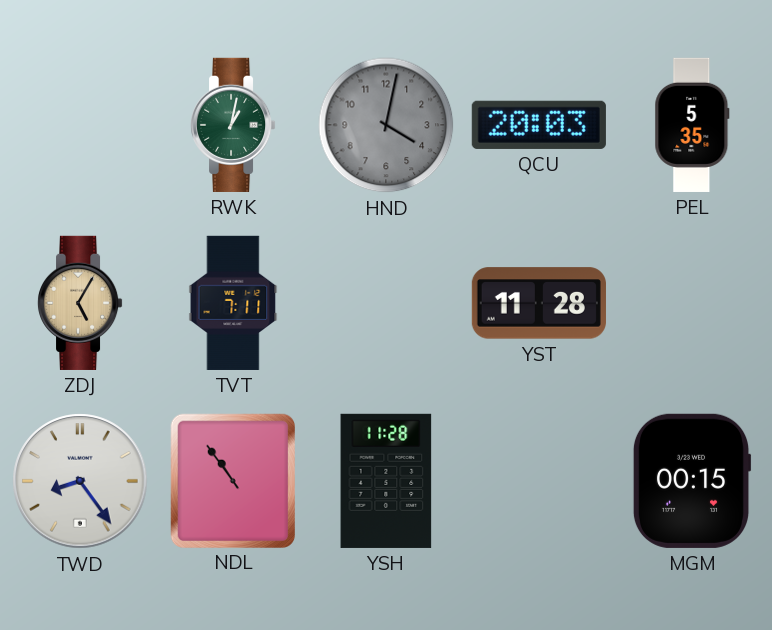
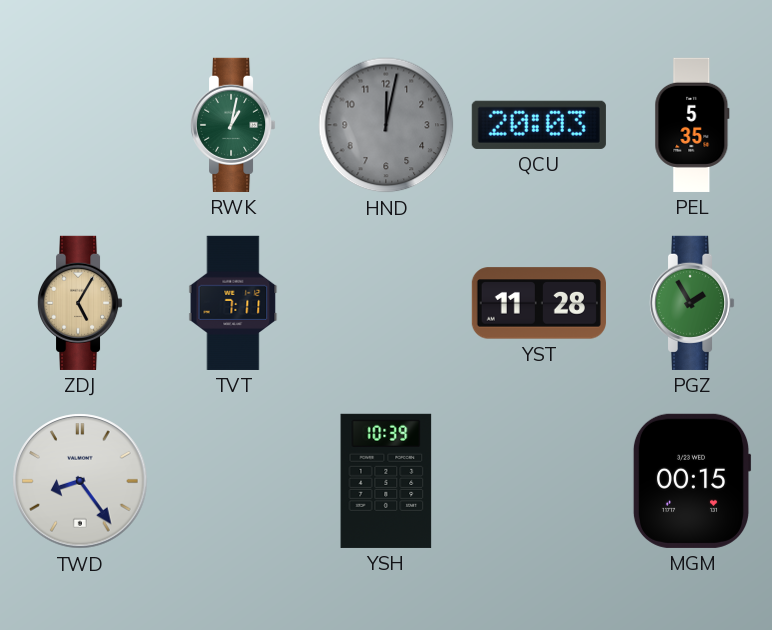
HND: 4:02 -> 12:02 (386, 125)
PGZ: none -> 1:55 (692, 303)
NDL: 10:54 -> none (233, 480)
YSH: 11:28 -> 10:39 (386, 481)
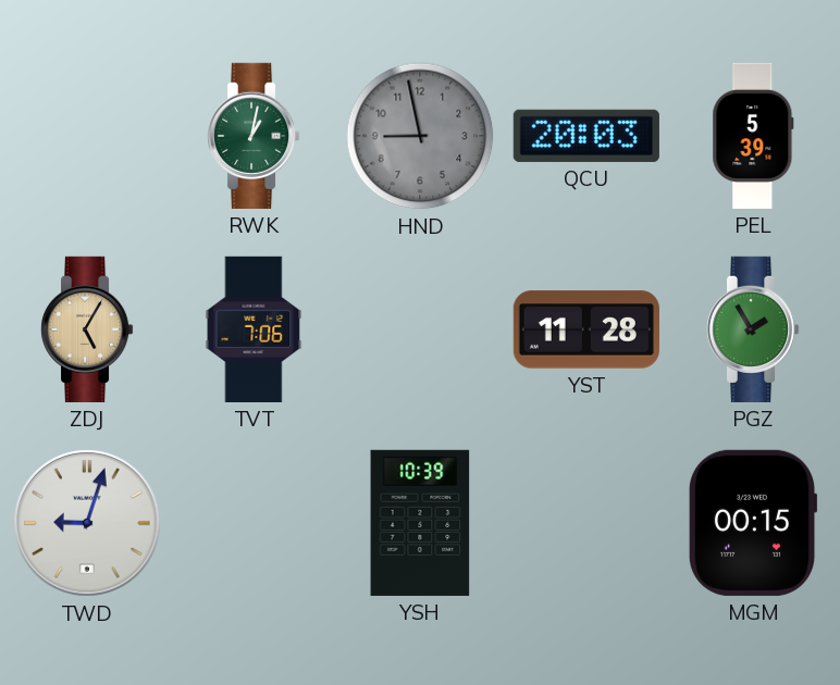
HND: 12:02 -> 8:58 (420, 136)
PEL: 5:35 -> 5:39 (753, 136)
TVT: 7:11 -> 7:06 (254, 329)
TWD: 8:24 -> 9:03 (87, 523)
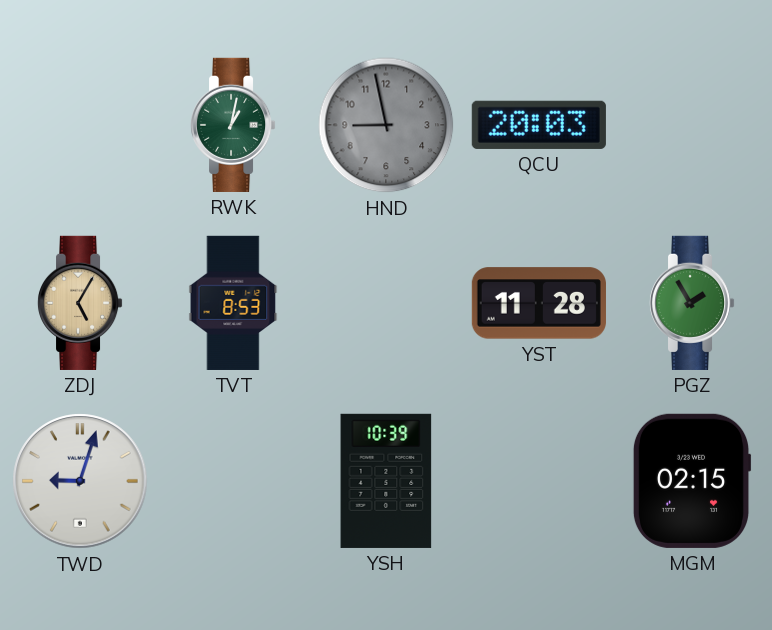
PEL: 5:39 -> none (753, 136)
TVT: 7:06 -> 8:53 (233, 303)
MGM: 00:15 -> 02:15 (692, 481)
